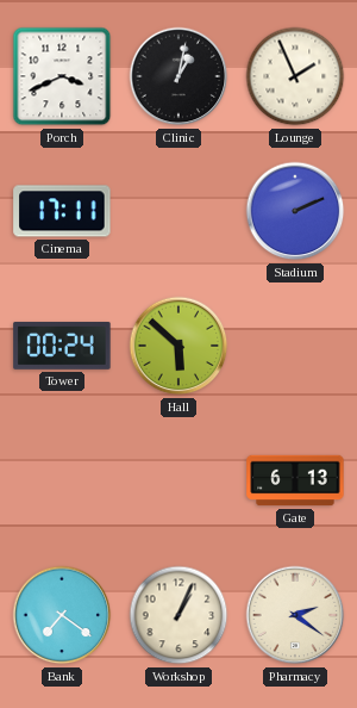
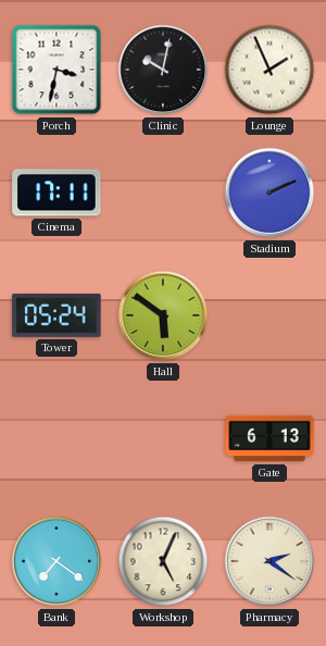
Porch: 3:41 -> 3:32 (57, 70)
Clinic: 1:02 -> 10:02 (163, 70)
Tower: 00:24 -> 05:24 (57, 315)
Hall: 5:52 -> 5:51 (163, 315)
Workshop: 1:04 -> 5:04 (163, 561)
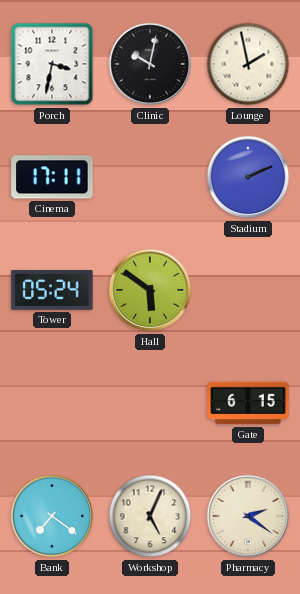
Lounge: 1:56 -> 1:58 (248, 64)
Gate: 6:13 -> 6:15 (248, 403)
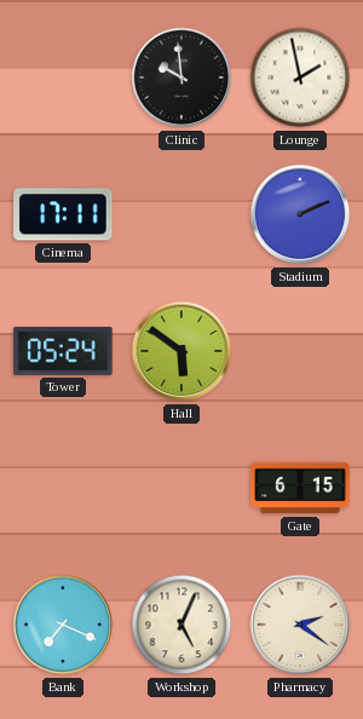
Porch: 3:32 -> none (52, 64)
Clinic: 10:02 -> 9:59 (181, 77)
Bank: 7:21 -> 7:19 (63, 625)
